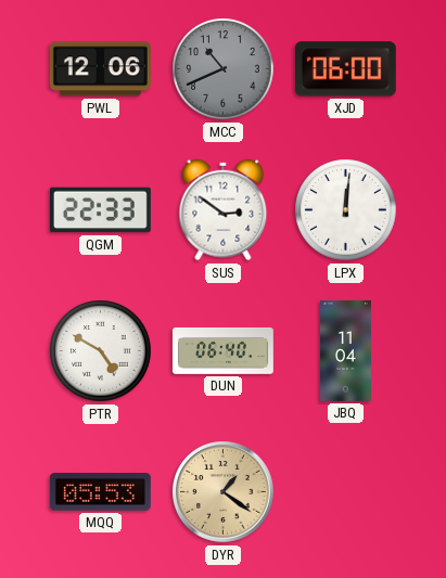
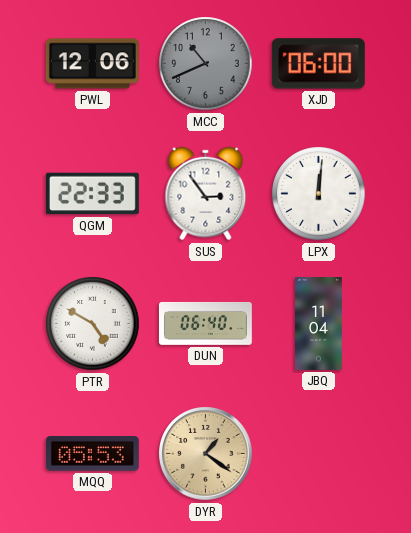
SUS: 2:51 -> 2:54 (206, 194)
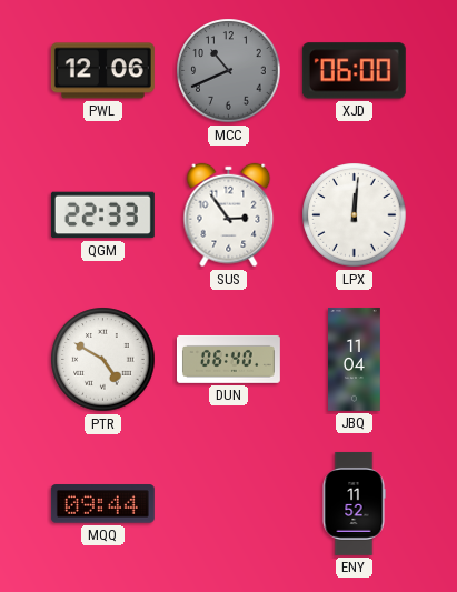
MQQ: 05:53 -> 09:44 (102, 504)
DYR: 1:21 -> none (206, 454)
ENY: none -> 11:52 (354, 503)
